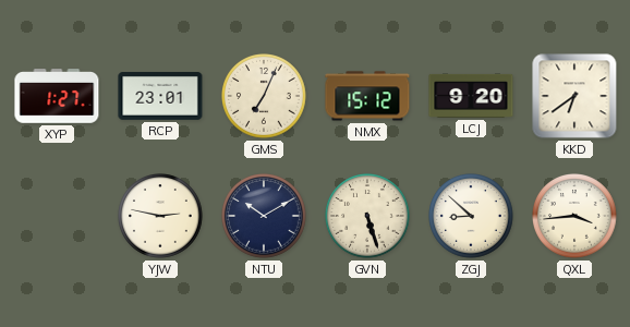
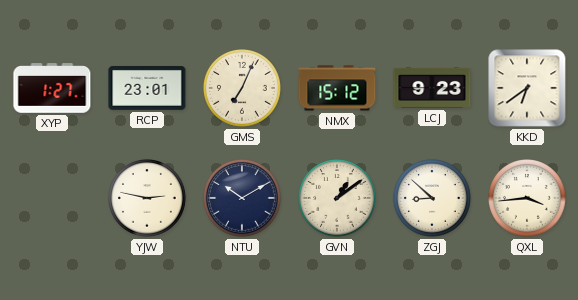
LCJ: 9:20 -> 9:23 (432, 88)
GVN: 5:27 -> 1:09 (338, 199)
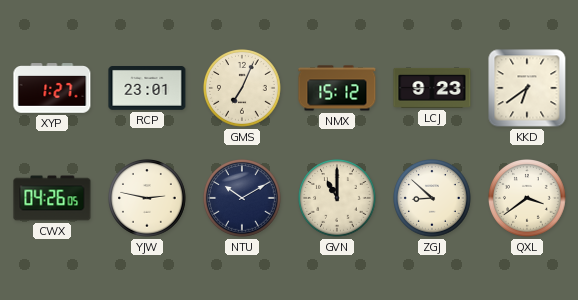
CWX: none -> 04:26 (52, 198)
GVN: 1:09 -> 11:00 (338, 199)
QXL: 3:44 -> 3:39 (528, 199)
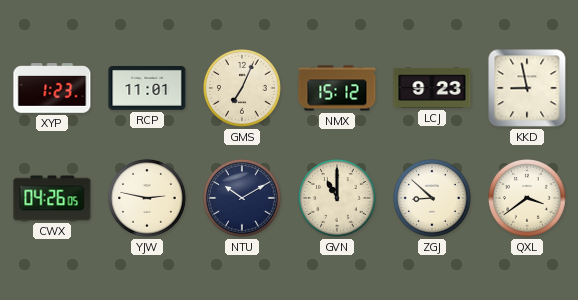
XYP: 1:27 -> 1:23 (52, 88)
RCP: 23:01 -> 11:01 (147, 89)
KKD: 6:39 -> 8:58 (527, 88)
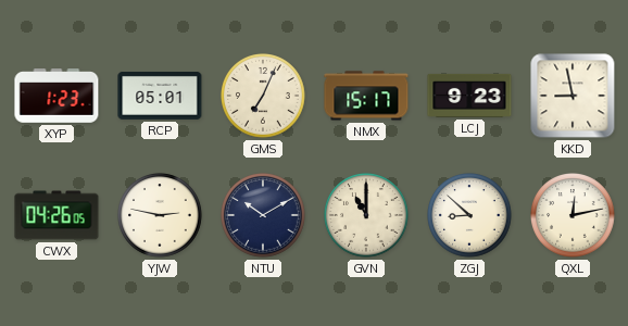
RCP: 11:01 -> 05:01 (160, 97)
NMX: 15:12 -> 15:17 (366, 96)
QXL: 3:39 -> 12:13 (574, 216)
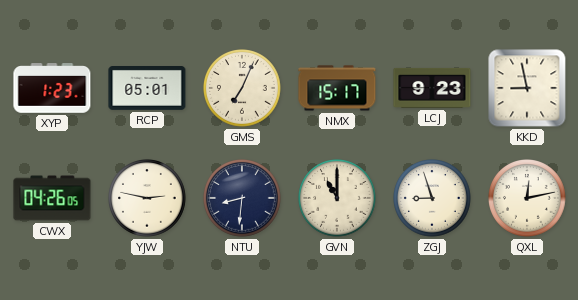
NTU: 10:10 -> 8:31 (243, 199)
ZGJ: 8:52 -> 8:57 (433, 199)
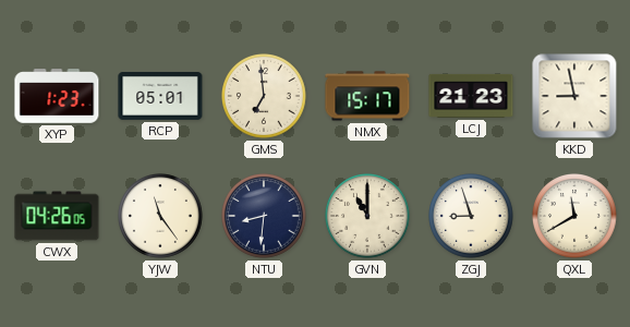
GMS: 7:04 -> 6:59 (265, 97)
LCJ: 9:23 -> 21:23 (471, 96)
YJW: 2:47 -> 11:24 (161, 217)
QXL: 12:13 -> 11:40 (576, 217)
